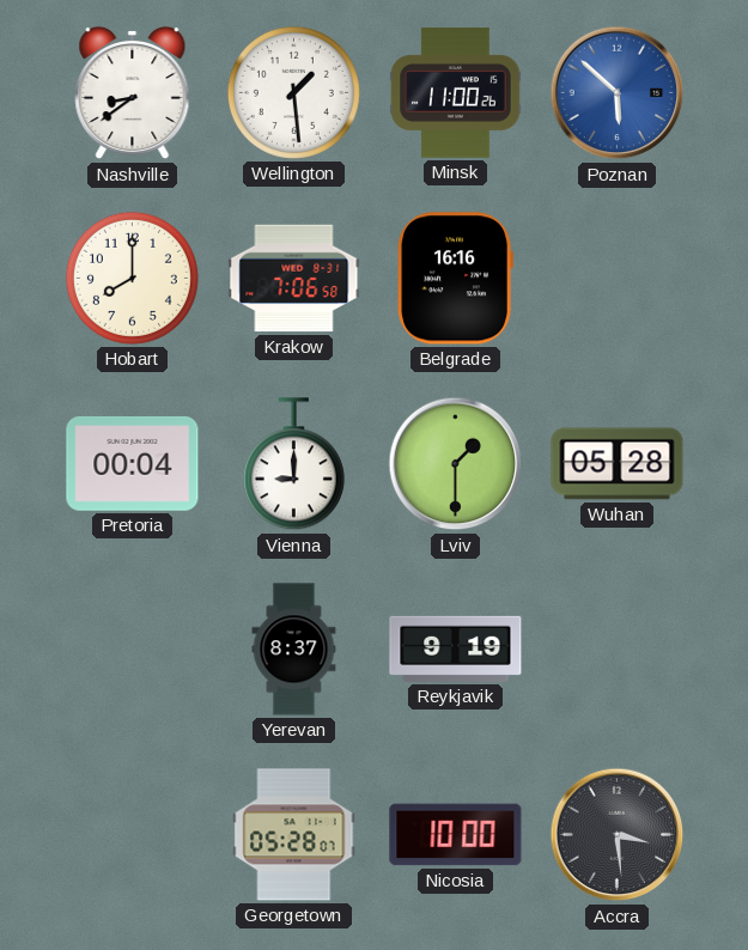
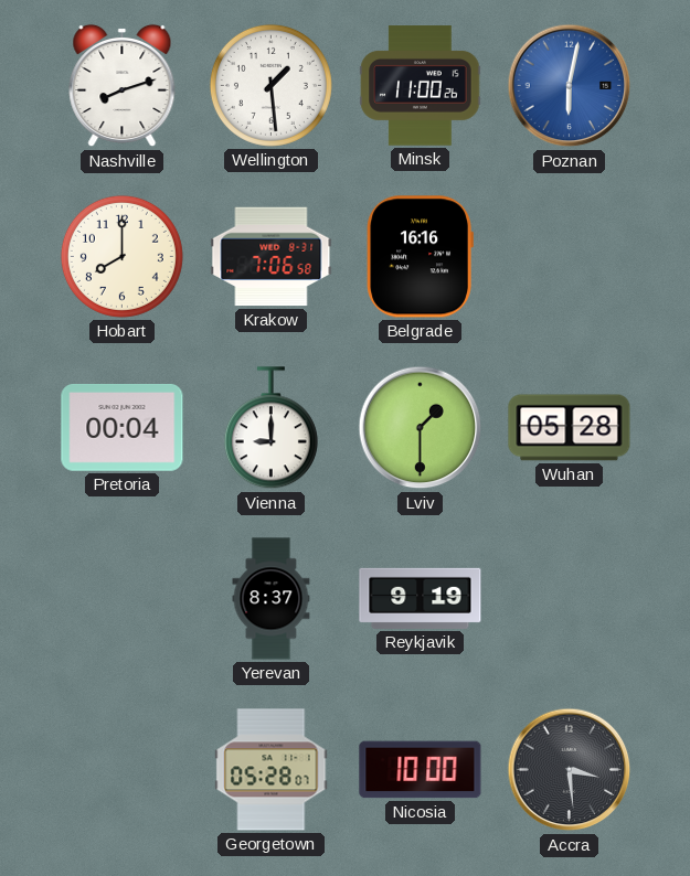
Nashville: 8:39 -> 8:12 (123, 86)
Poznan: 5:52 -> 6:02 (570, 86)
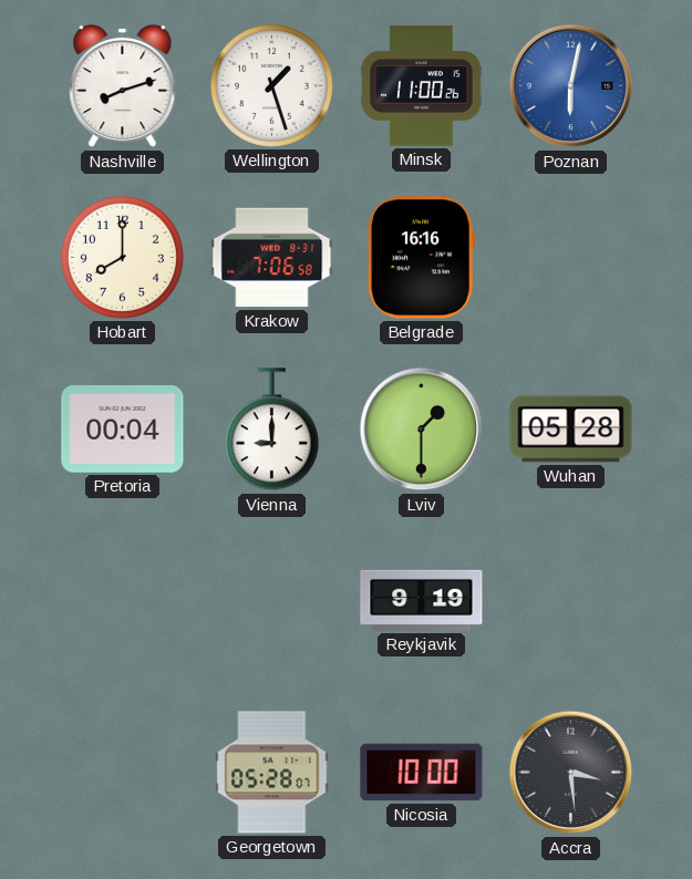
Wellington: 1:29 -> 1:27 (271, 85)
Yerevan: 8:37 -> none (272, 599)
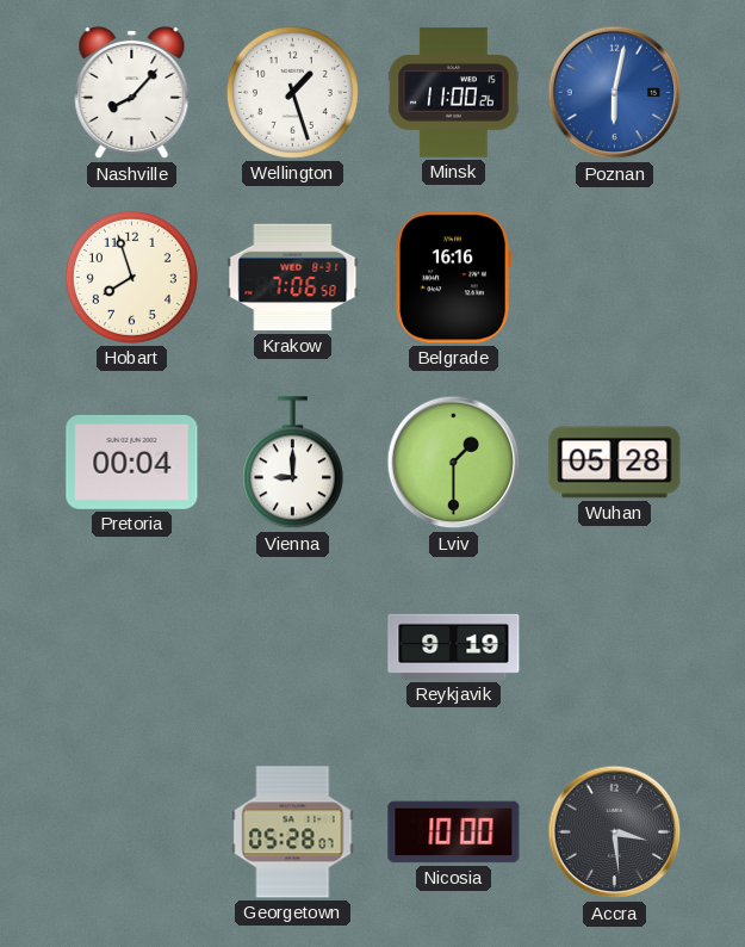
Nashville: 8:12 -> 8:07 (132, 93)
Hobart: 8:00 -> 7:57 (131, 277)
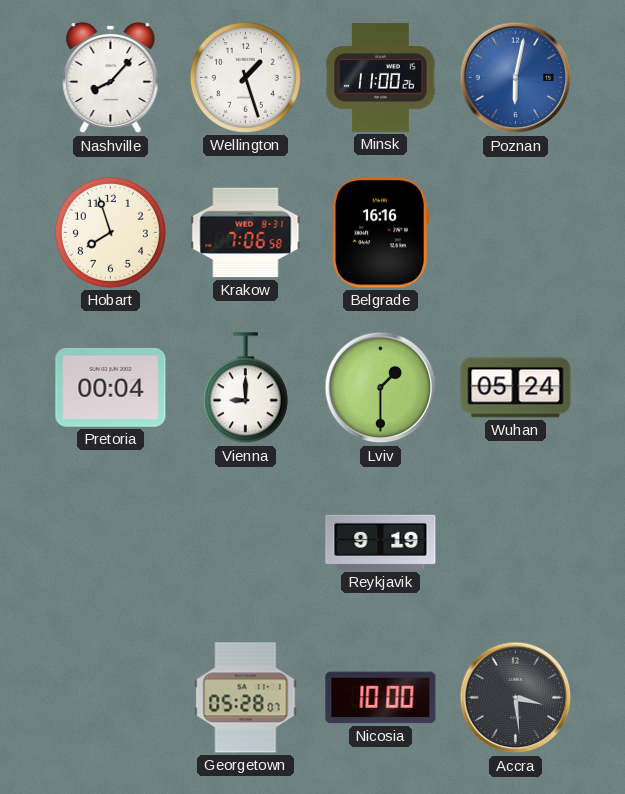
Wuhan: 05:28 -> 05:24 (516, 388)
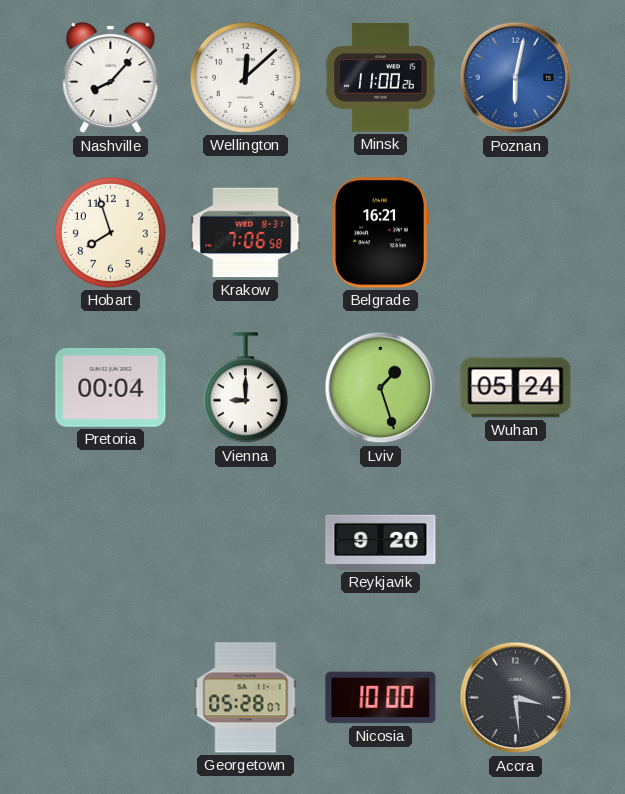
Wellington: 1:27 -> 12:08 (245, 77)
Belgrade: 16:16 -> 16:21 (380, 233)
Lviv: 1:30 -> 1:27 (381, 388)
Reykjavik: 9:19 -> 9:20 (381, 542)
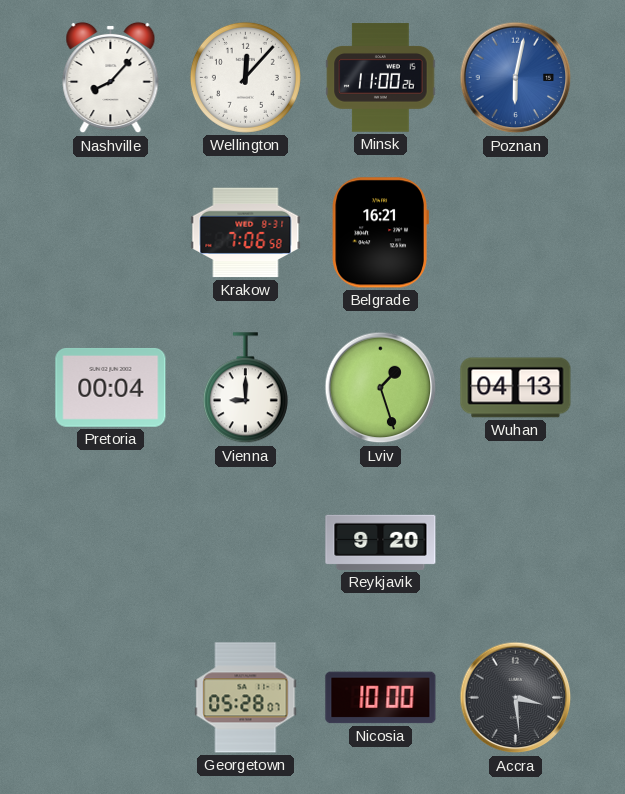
Wellington: 12:08 -> 12:07 (245, 77)
Hobart: 7:57 -> none (110, 232)
Wuhan: 05:24 -> 04:13 (516, 388)
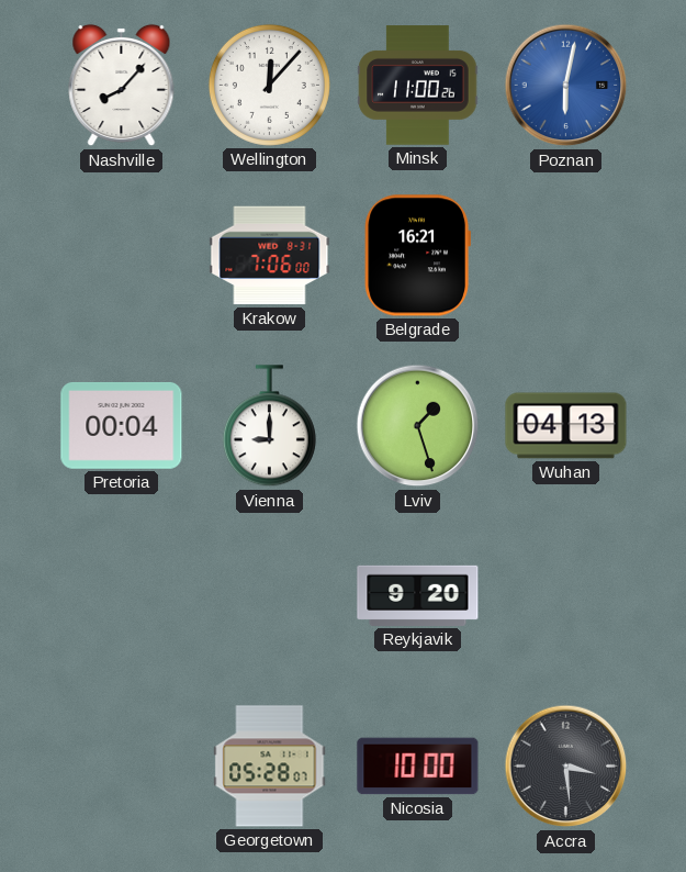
Krakow: 7:06:58 -> 7:06:00 (270, 256)
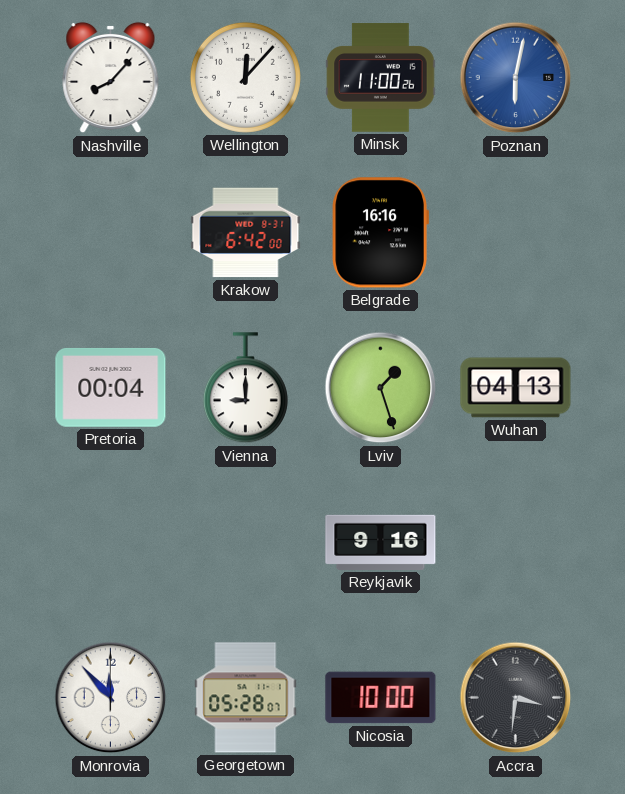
Krakow: 7:06 -> 6:42 (246, 233)
Belgrade: 16:21 -> 16:16 (380, 233)
Reykjavik: 9:20 -> 9:16 (381, 542)
Monrovia: none -> 11:53 (111, 698)
Accra: 3:29 -> 3:31 (516, 698)
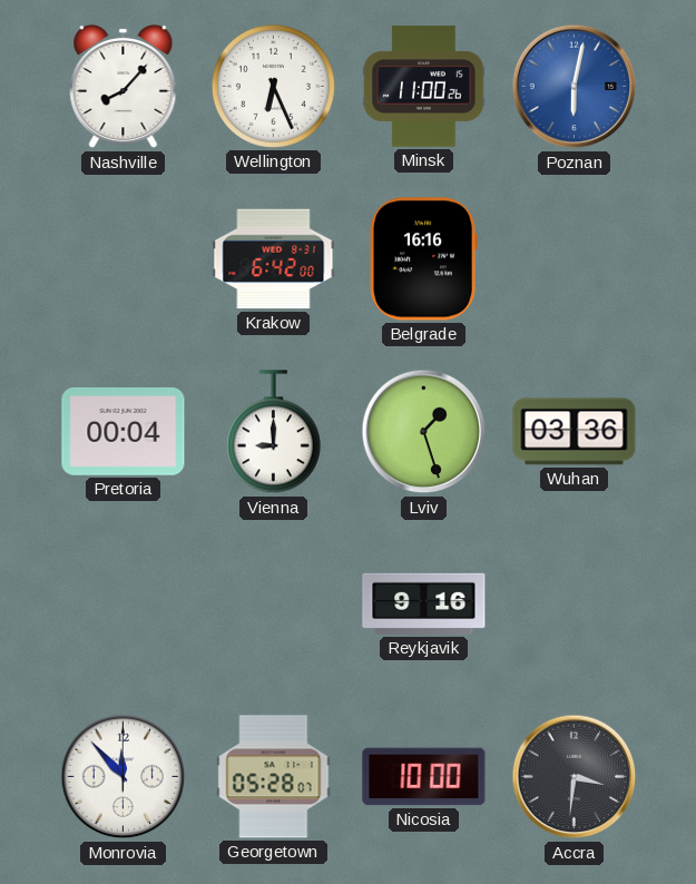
Wellington: 12:07 -> 6:26 (273, 86)
Wuhan: 04:13 -> 03:36 (575, 432)
